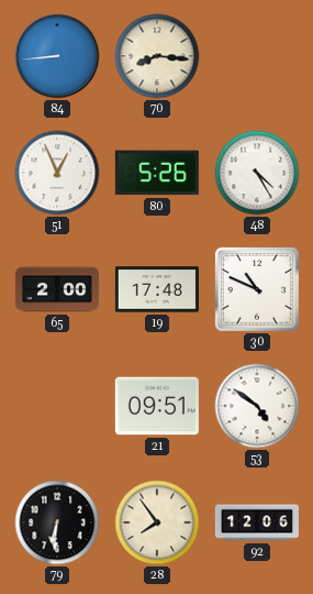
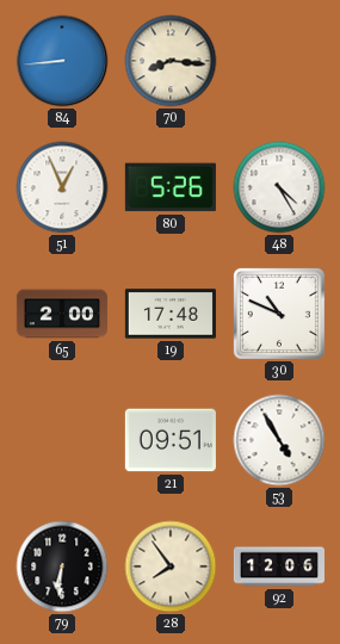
53: 4:51 -> 4:55 (279, 440)
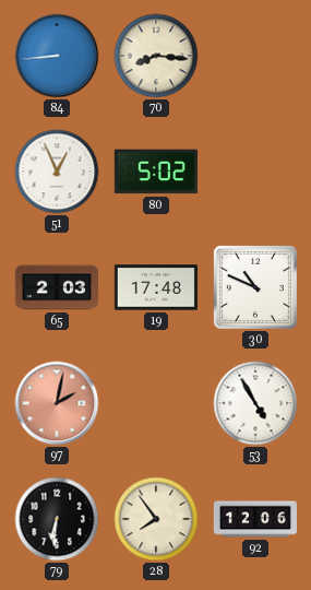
80: 5:26 -> 5:02 (156, 172)
48: 4:25 -> none (279, 187)
65: 2:00 -> 2:03 (57, 287)
97: none -> 2:02 (57, 403)
21: 09:51 -> none (171, 440)
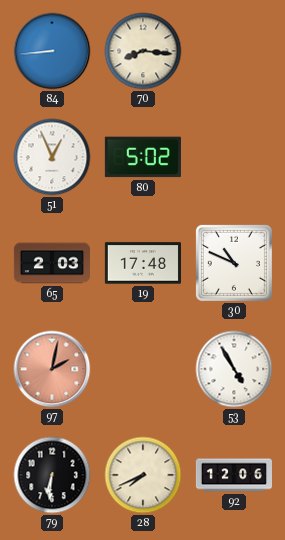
28: 7:54 -> 7:41 (143, 475)
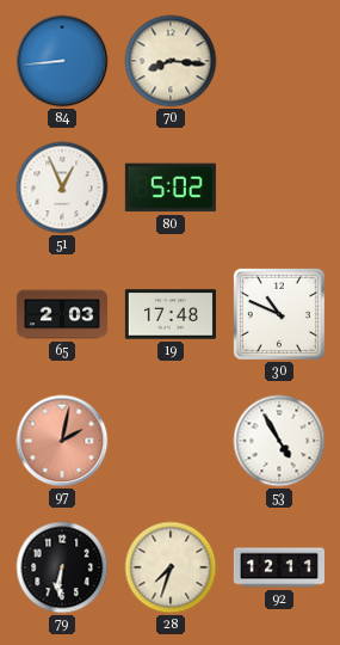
28: 7:41 -> 7:33 (171, 567)
92: 12:06 -> 12:11 (278, 567)
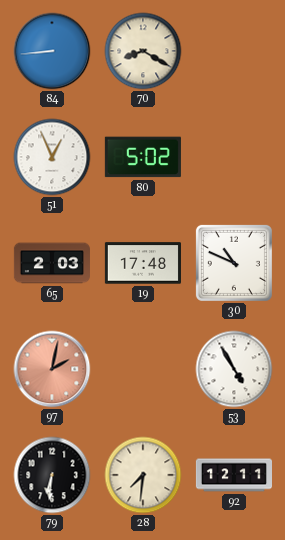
70: 8:16 -> 8:20 (143, 51)
28: 7:33 -> 7:31 (143, 475)
